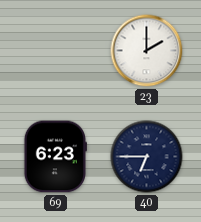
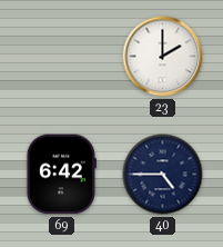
69: 6:23 -> 6:42 (61, 175)
40: 6:45 -> 4:45 (163, 175)
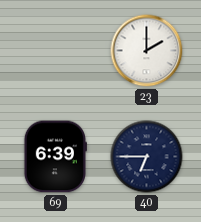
69: 6:42 -> 6:39 (55, 157)
40: 4:45 -> 6:45 (147, 157)
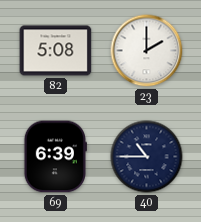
82: none -> 5:08 (56, 51)
40: 6:45 -> 10:45 (147, 157)
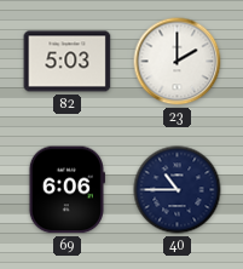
82: 5:08 -> 5:03 (68, 62)
69: 6:39 -> 6:06 (66, 190)
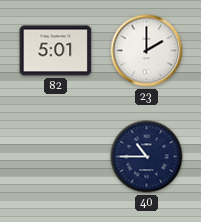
82: 5:03 -> 5:01 (56, 51)
69: 6:06 -> none (66, 190)
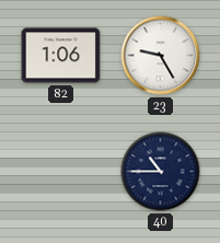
82: 5:01 -> 1:06 (61, 56)
23: 2:00 -> 9:25 (161, 56)
